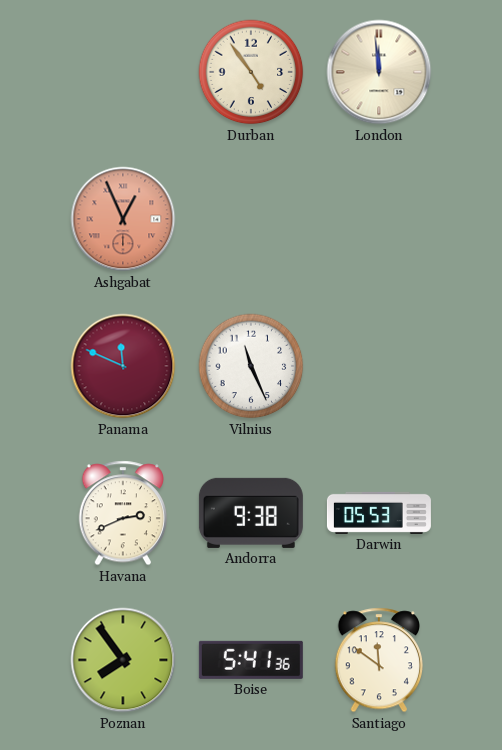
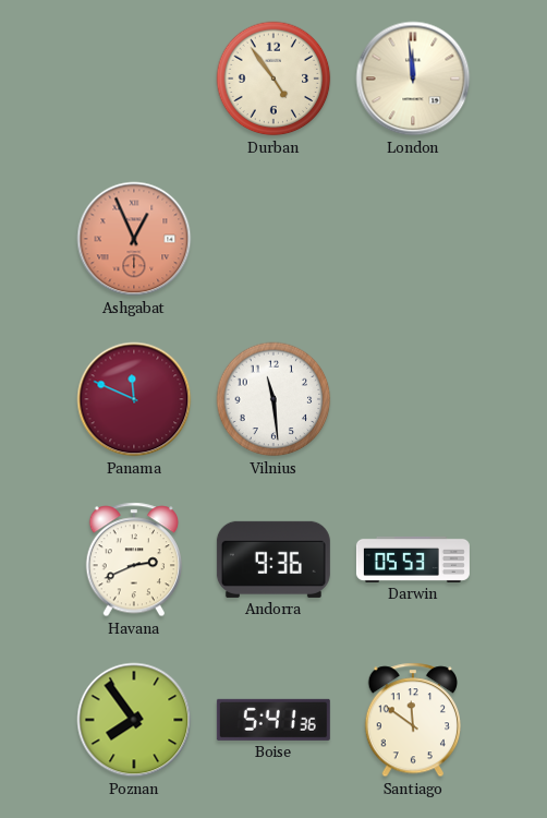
Vilnius: 11:26 -> 11:29 (273, 399)
Andorra: 9:38 -> 9:36 (273, 560)
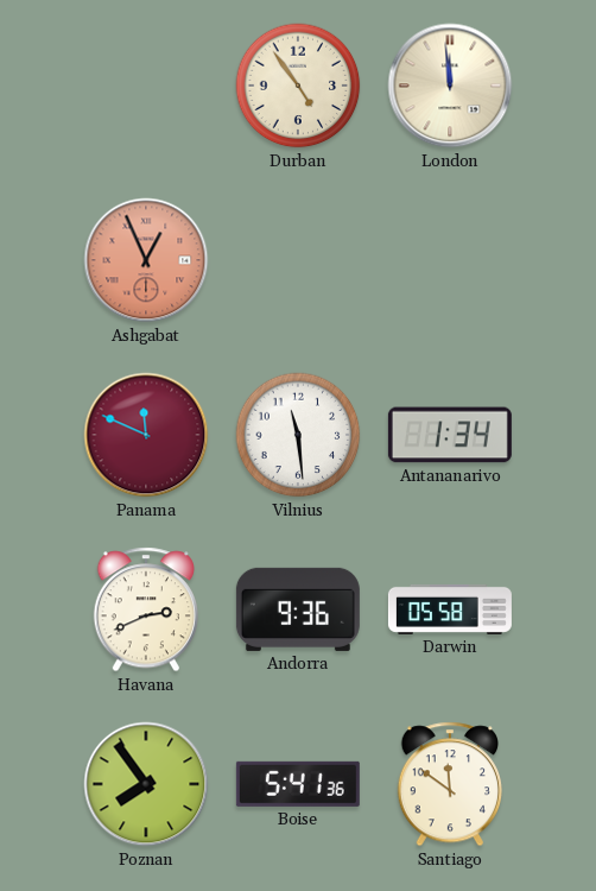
Antananarivo: none -> 1:34 (450, 435)
Darwin: 05:53 -> 05:58 (450, 609)
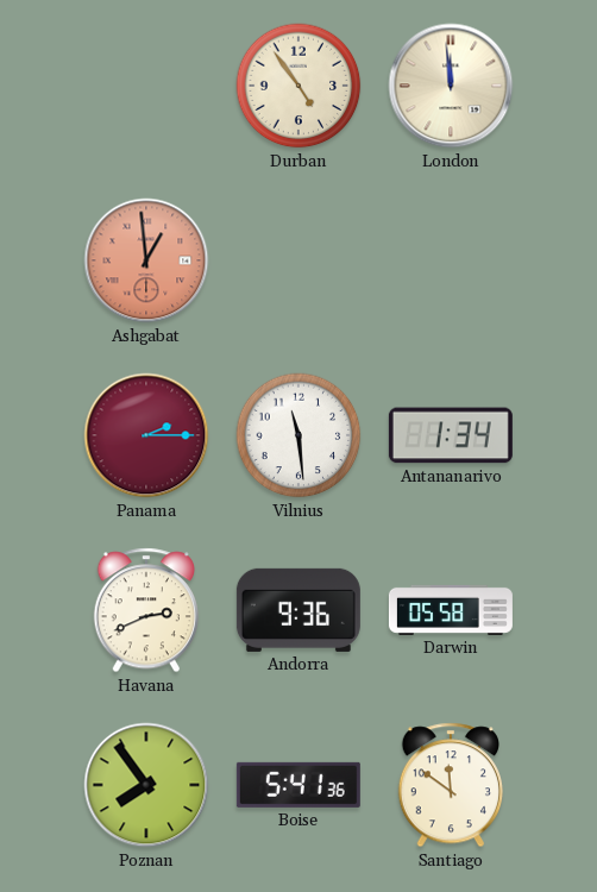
Ashgabat: 12:56 -> 12:59 (146, 260)
Panama: 11:49 -> 2:15 (146, 435)
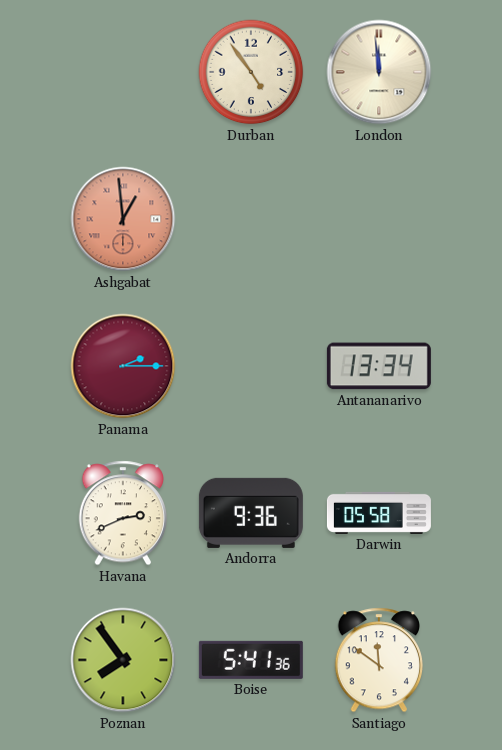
Vilnius: 11:29 -> none (298, 435)
Antananarivo: 1:34 -> 13:34 (379, 366)
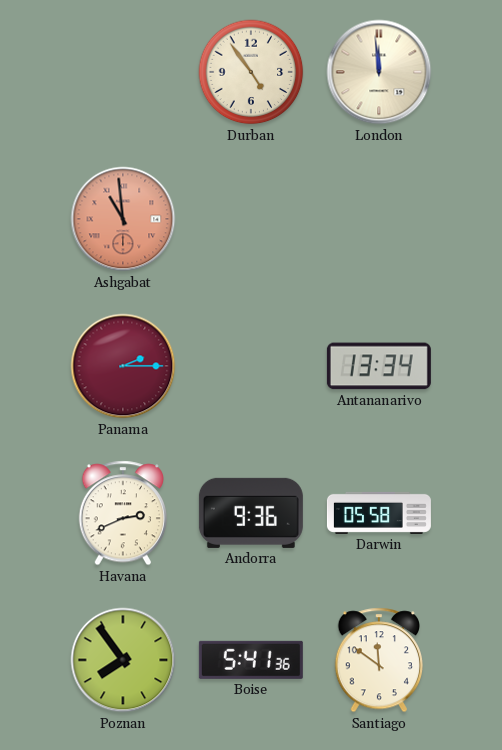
Ashgabat: 12:59 -> 10:59 (123, 219)
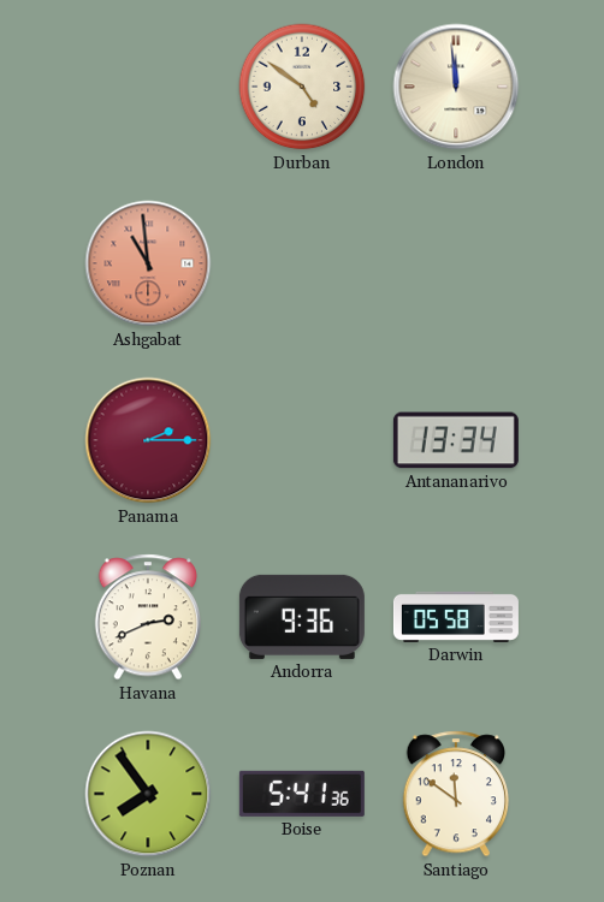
Durban: 4:54 -> 4:51 (302, 87)
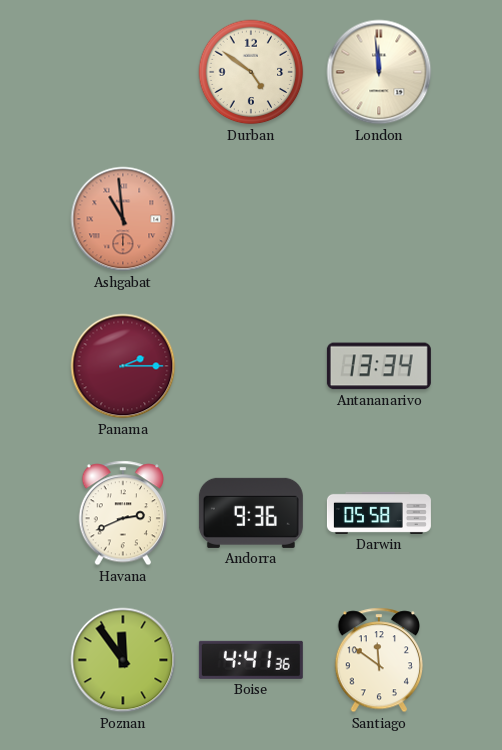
Poznan: 7:54 -> 11:54 (123, 660)
Boise: 5:41 -> 4:41 (251, 660)
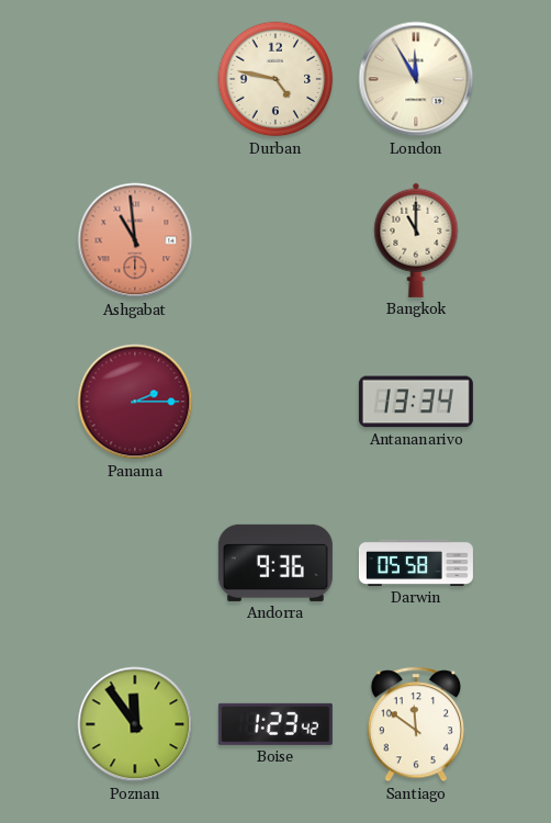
Durban: 4:51 -> 4:47 (275, 79)
London: 11:59 -> 11:55 (416, 79)
Bangkok: none -> 11:00 (416, 240)
Havana: 2:41 -> none (122, 513)
Boise: 4:41 -> 1:23 (275, 724)
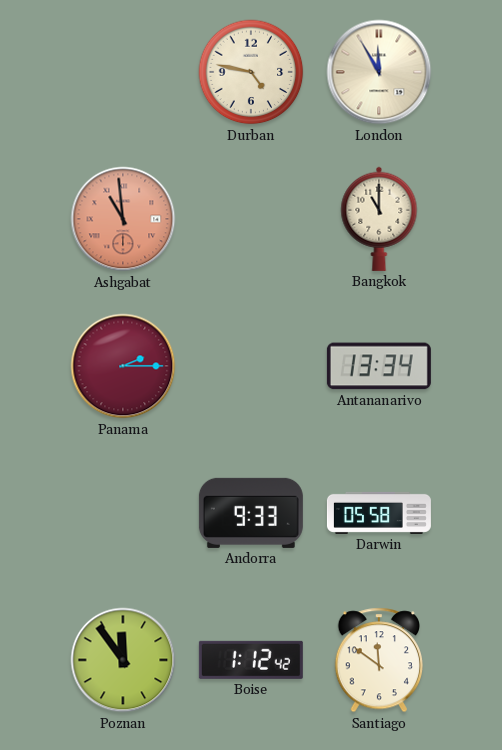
Andorra: 9:36 -> 9:33 (251, 513)
Boise: 1:23 -> 1:12 (251, 660)
